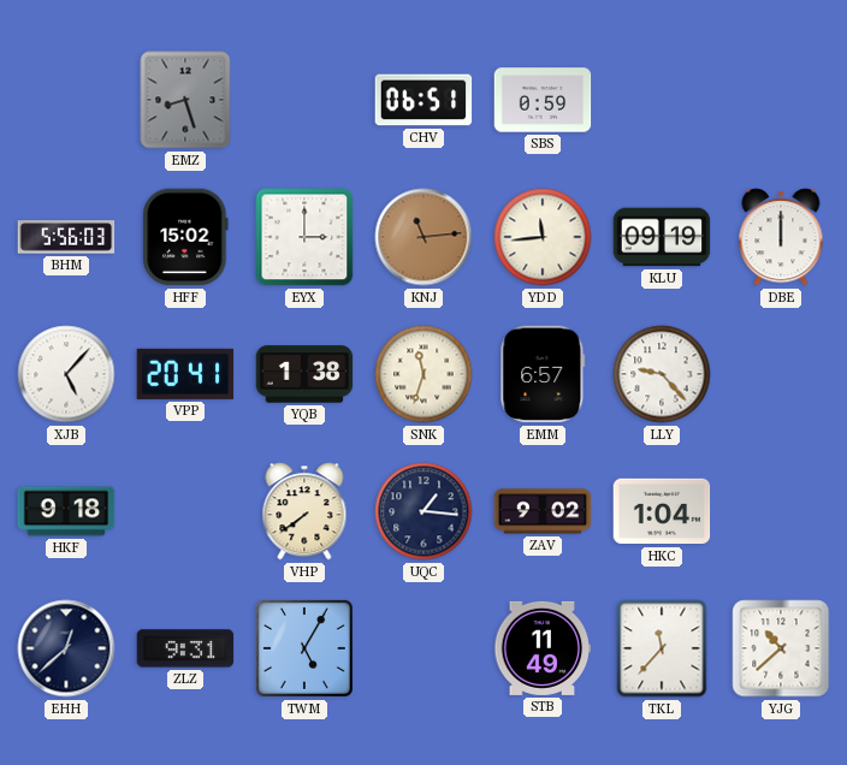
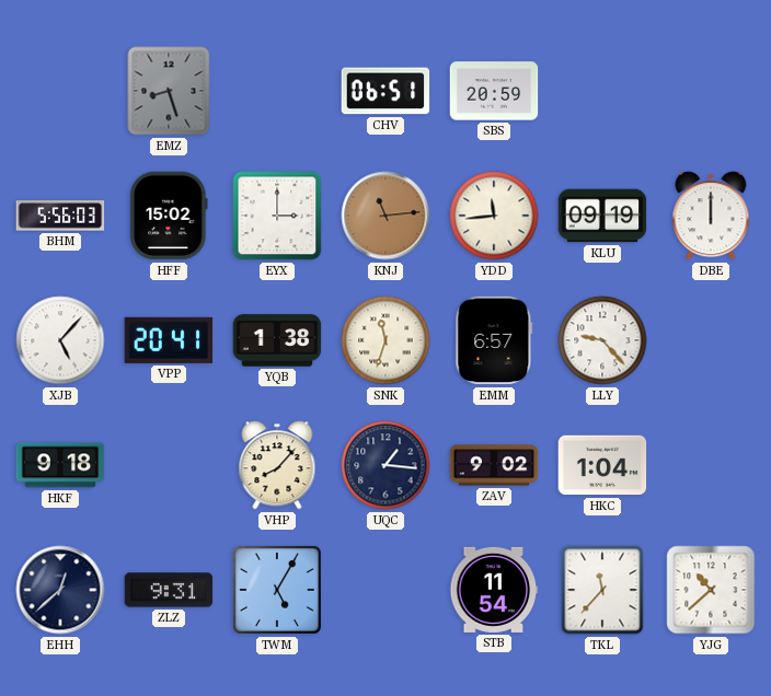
SBS: 0:59 -> 20:59 (494, 91)
VHP: 7:39 -> 8:07 (277, 465)
STB: 11:49 -> 11:54 (494, 590)
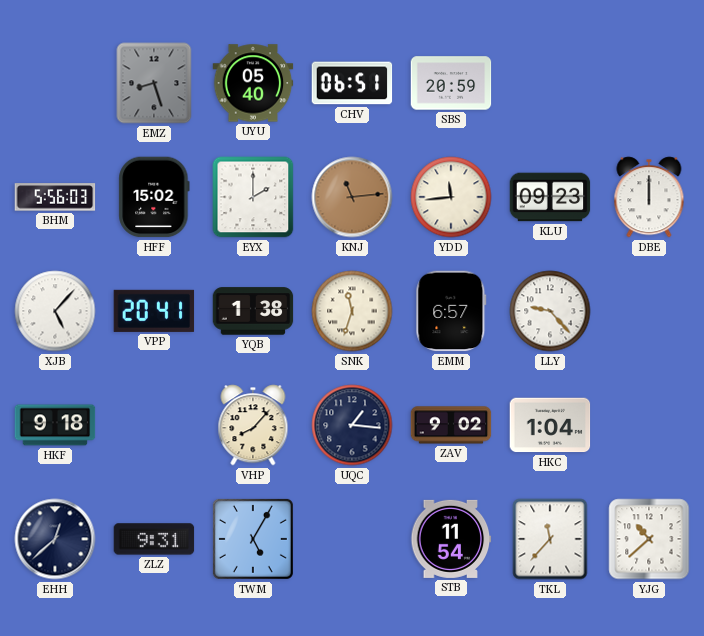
UYU: none -> 05:40 (253, 83)
EYX: 3:00 -> 2:00 (253, 197)
KLU: 09:19 -> 09:23 (550, 197)
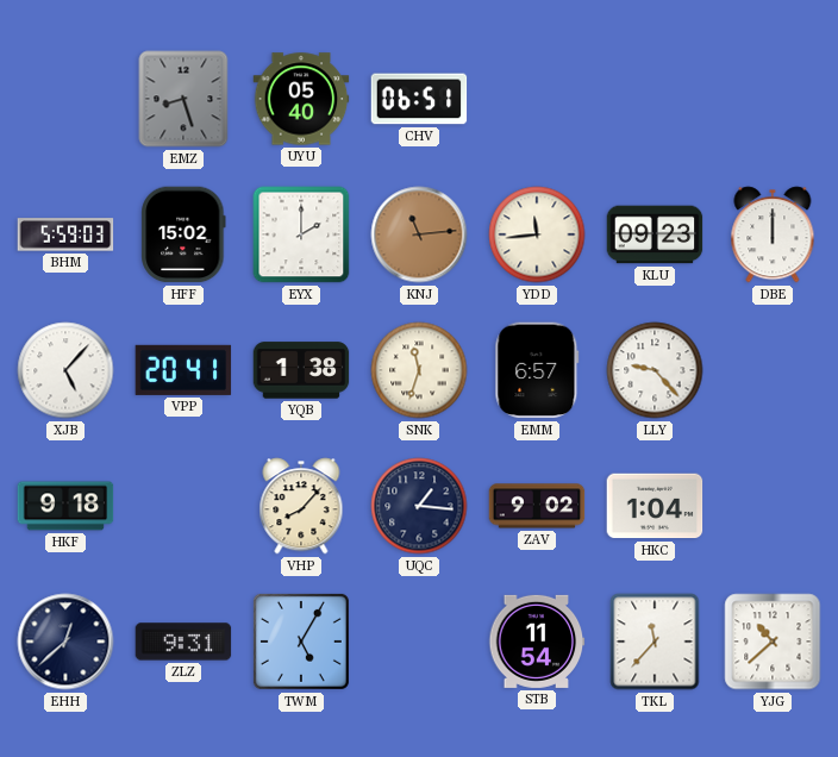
SBS: 20:59 -> none (451, 83)
BHM: 5:56 -> 5:59 (65, 234)
